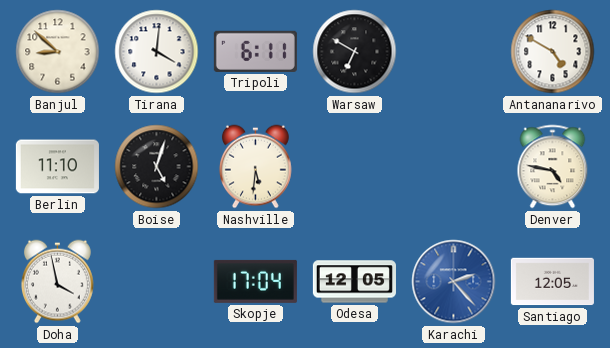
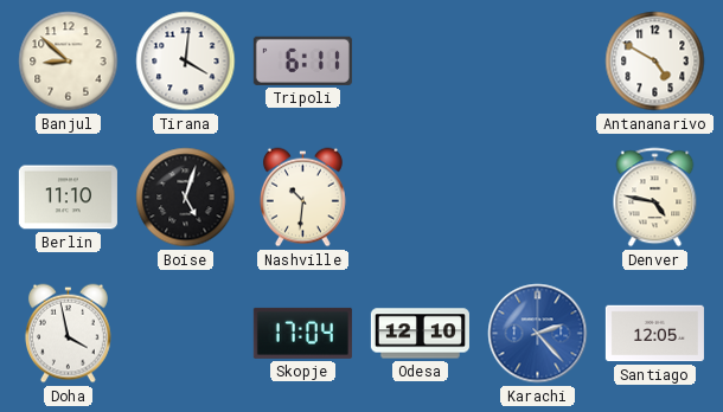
Warsaw: 6:50 -> none (355, 52)
Nashville: 5:31 -> 10:31 (302, 198)
Odesa: 12:05 -> 12:10 (420, 334)
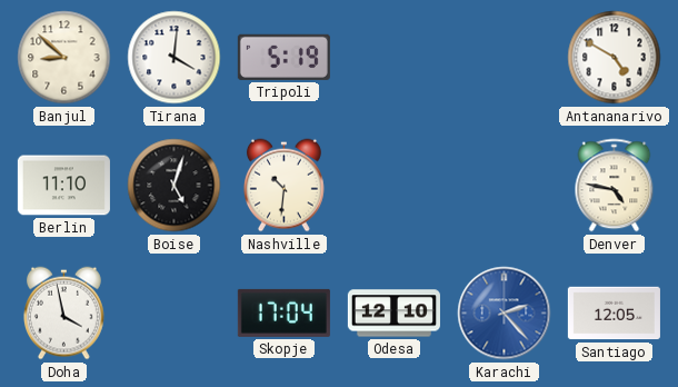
Tripoli: 6:11 -> 5:19 (283, 57)
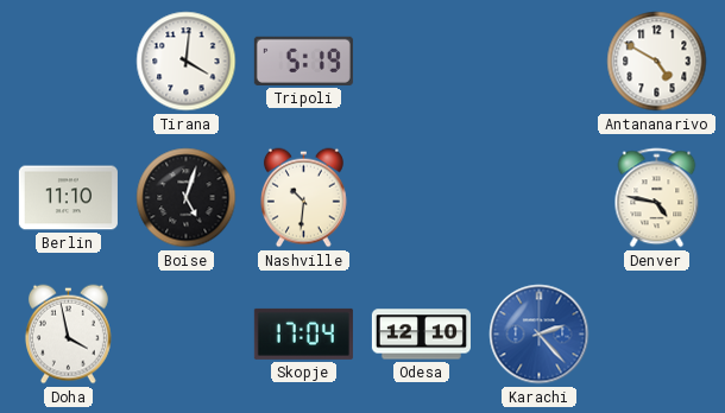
Banjul: 8:52 -> none (64, 58)
Santiago: 12:05 -> none (614, 314)
